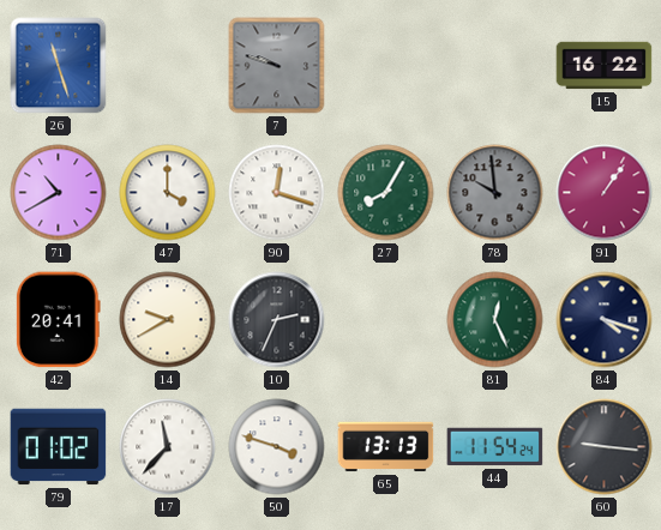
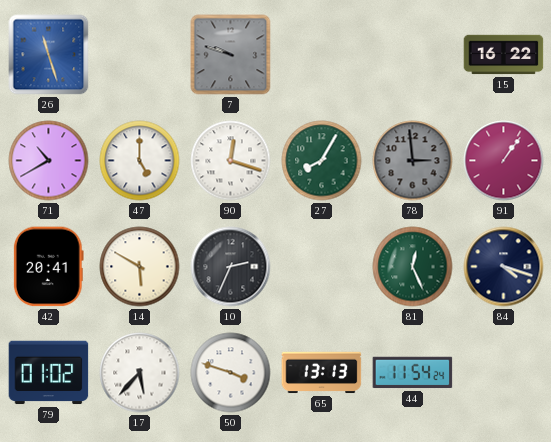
47: 4:00 -> 5:00 (140, 161)
78: 9:59 -> 2:59 (413, 161)
14: 9:40 -> 5:50 (140, 267)
17: 11:37 -> 5:37 (140, 373)
60: 9:16 -> none (605, 447)
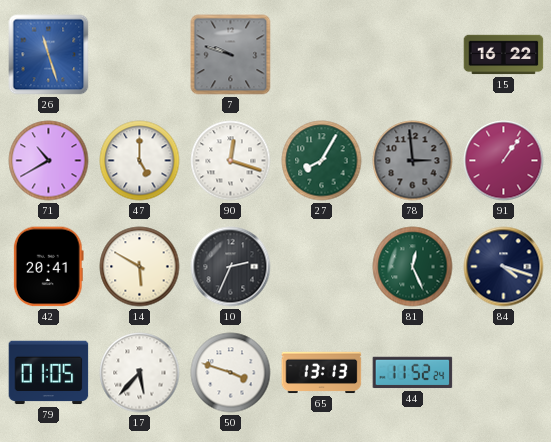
79: 01:02 -> 01:05 (49, 373)
44: 11:54 -> 11:52 (413, 373)
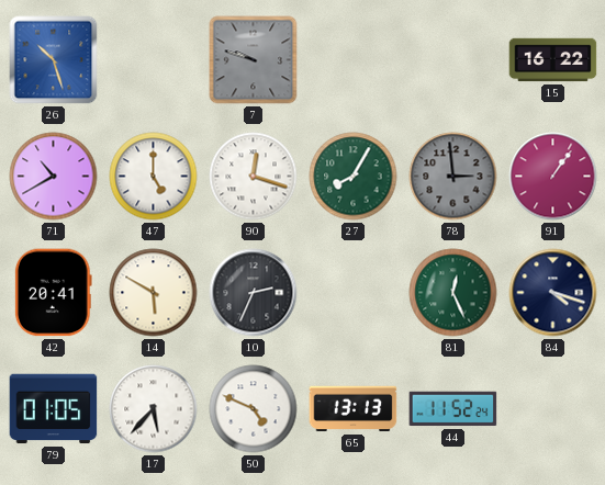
26: 11:27 -> 10:27 (54, 60)
50: 3:48 -> 4:49 (254, 409)
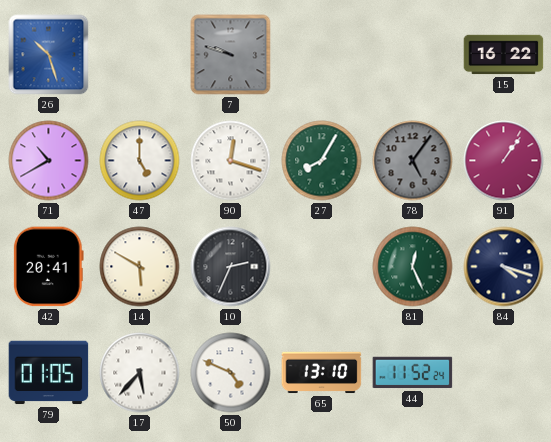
78: 2:59 -> 5:06 (413, 161)
65: 13:13 -> 13:10 (322, 373)
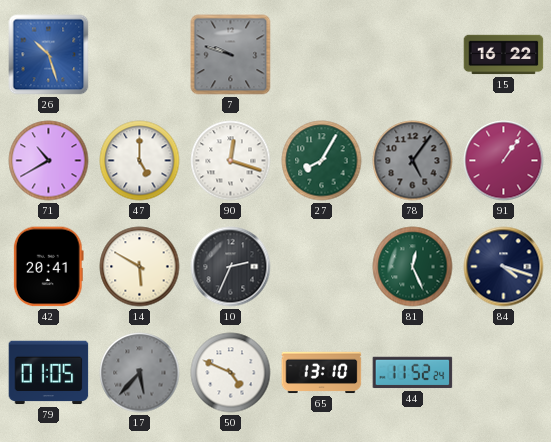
17 dial: white -> grey (140, 373)
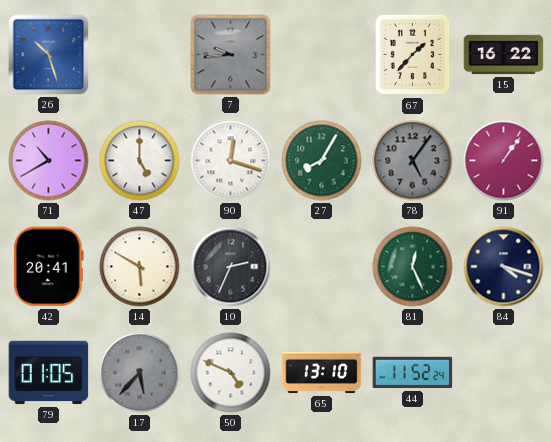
7: 9:48 -> 9:44 (231, 55)
67: none -> 1:37 (413, 55)
